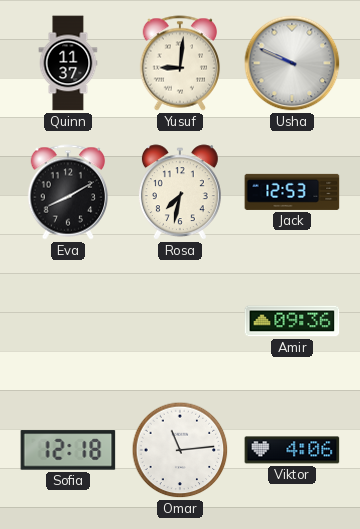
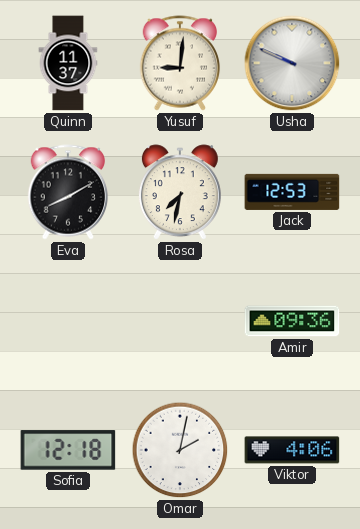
Omar: 11:14 -> 2:02 (180, 450)
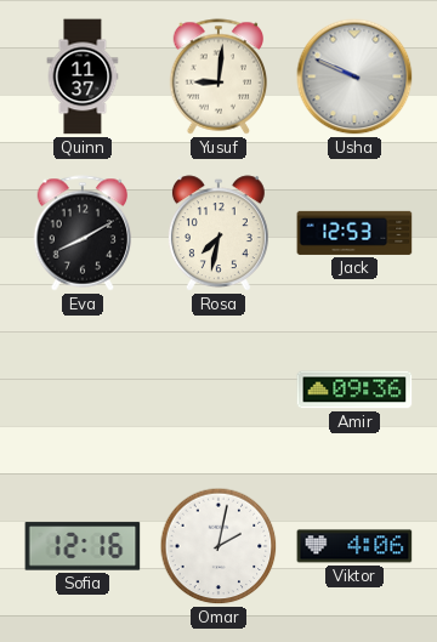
Sofia: 12:18 -> 12:16 (83, 546)
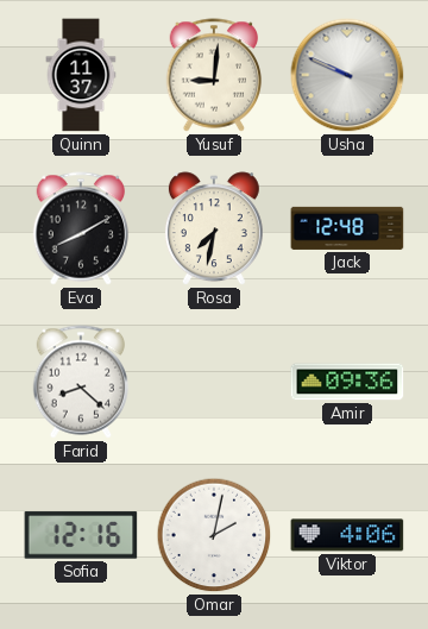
Jack: 12:53 -> 12:48 (347, 228)
Farid: none -> 8:22 (81, 382)
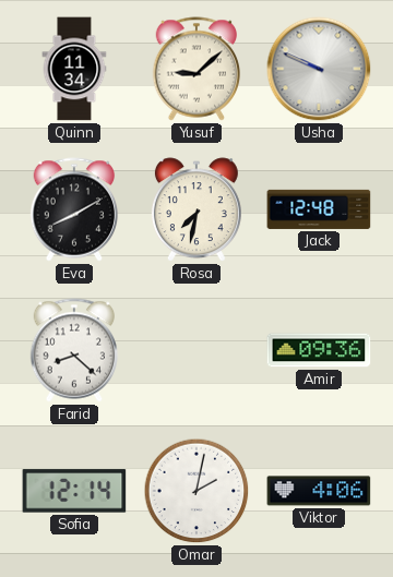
Quinn: 11:37 -> 11:34 (74, 69)
Yusuf: 9:01 -> 9:08 (196, 69)
Sofia: 12:16 -> 12:14 (74, 491)
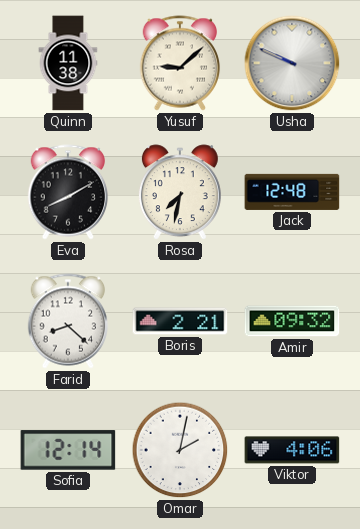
Quinn: 11:34 -> 11:38 (68, 63)
Boris: none -> 2:21 (180, 321)
Amir: 09:36 -> 09:32 (292, 321)
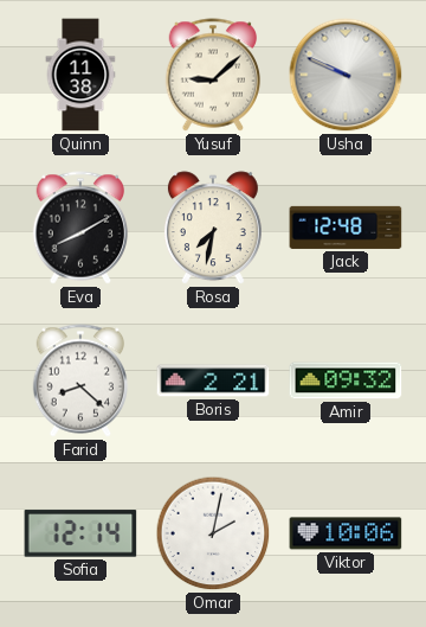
Viktor: 4:06 -> 10:06 (346, 533)
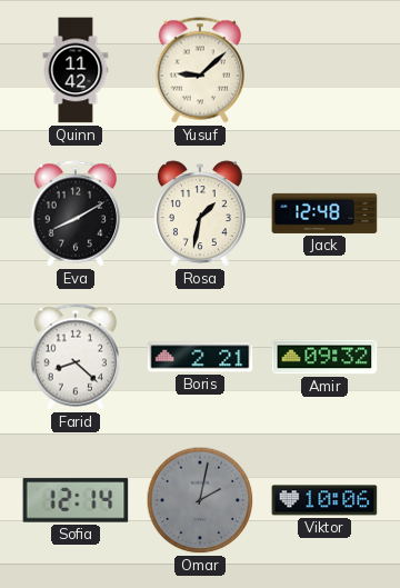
Quinn: 11:38 -> 11:42 (76, 70)
Usha: 9:49 -> none (346, 75)
Rosa: 7:32 -> 1:32 (200, 215)
Omar dial: white -> grey (200, 500)
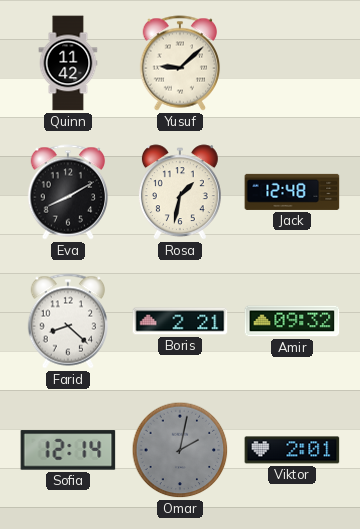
Viktor: 10:06 -> 2:01 (292, 450)
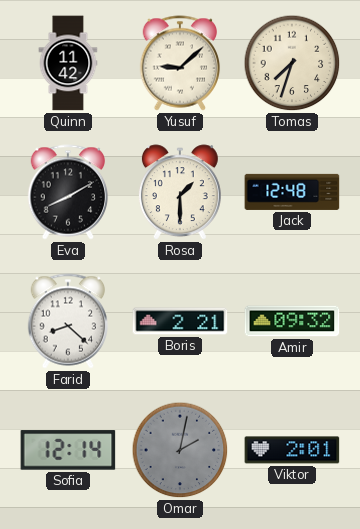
Tomas: none -> 7:33 (292, 63)
Rosa: 1:32 -> 1:30 (180, 193)
